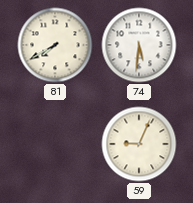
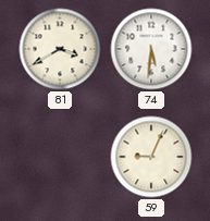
81: 7:40 -> 3:40 (60, 49)
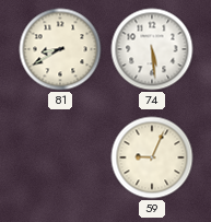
81: 3:40 -> 8:40 (60, 49)
74: 5:31 -> 5:29 (152, 49)
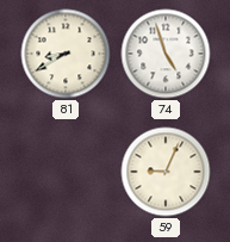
74: 5:29 -> 4:57 (166, 54)
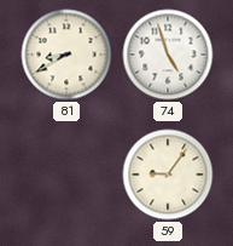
59: 9:04 -> 9:06 (168, 175)
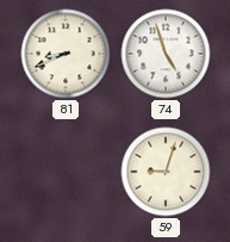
81: 8:40 -> 8:41 (66, 54)
59: 9:06 -> 9:03 (166, 172)
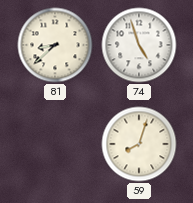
81: 8:41 -> 8:38 (55, 45)
59: 9:03 -> 8:03 (139, 144)
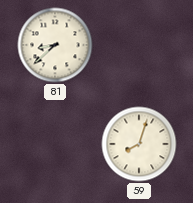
74: 4:57 -> none (139, 45)
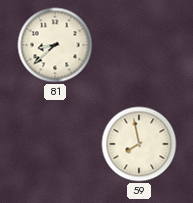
59: 8:03 -> 7:58 (139, 144)
